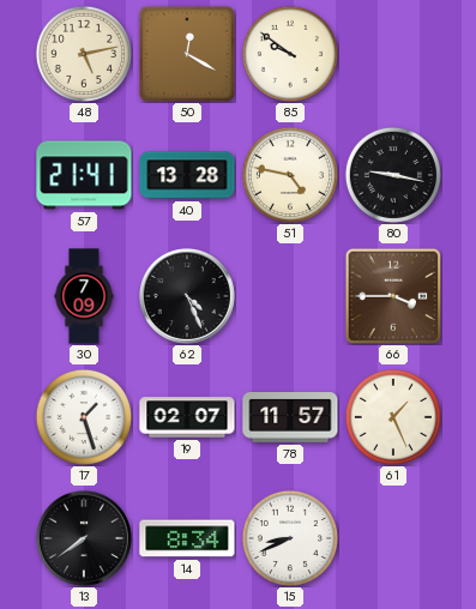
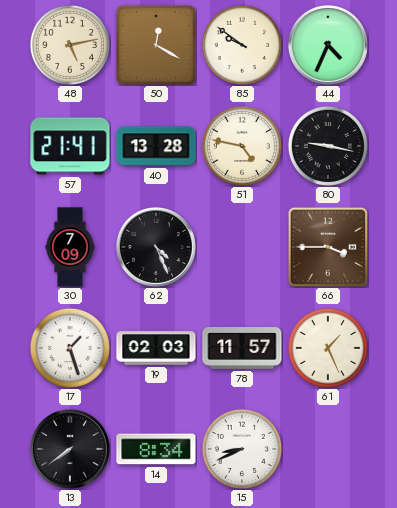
44: none -> 4:34 (328, 45)
19: 02:07 -> 02:03 (156, 348)
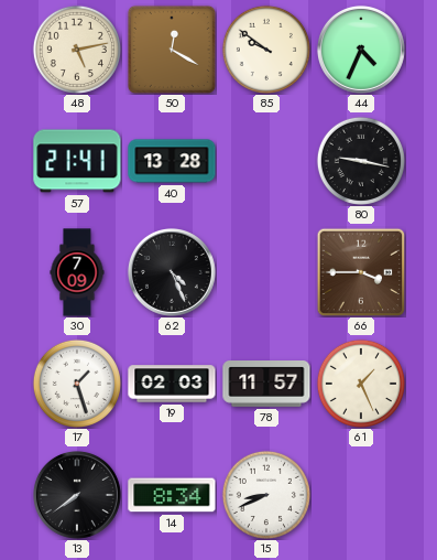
51: 4:47 -> none (242, 146)
